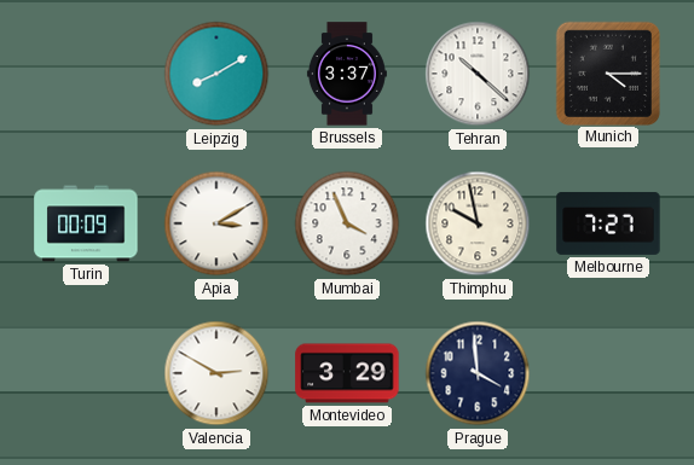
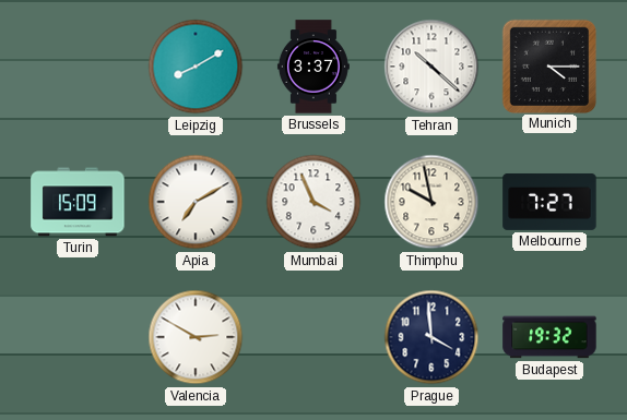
Turin: 00:09 -> 15:09 (78, 202)
Apia: 3:10 -> 7:10 (196, 202)
Montevideo: 3:29 -> none (347, 373)
Budapest: none -> 19:32 (549, 337)
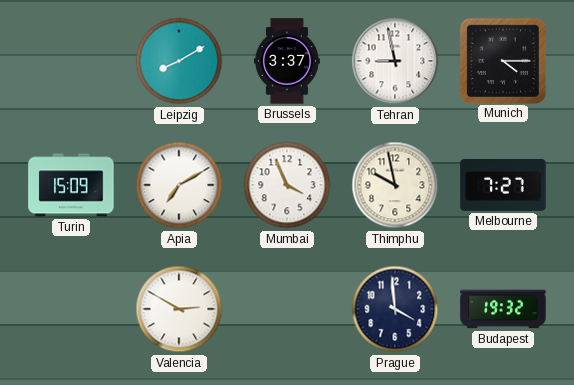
Tehran: 10:22 -> 8:58 (395, 61)
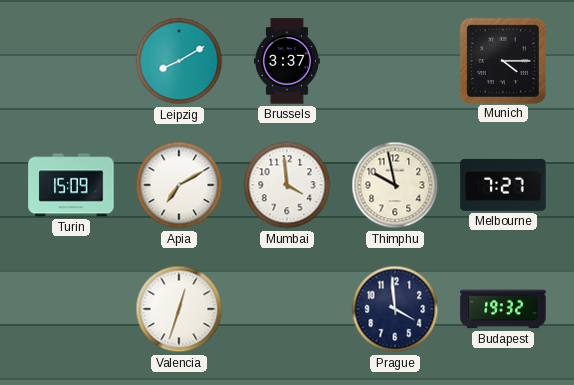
Tehran: 8:58 -> none (395, 61)
Mumbai: 3:56 -> 3:59 (287, 185)
Valencia: 2:50 -> 12:33 (179, 309)
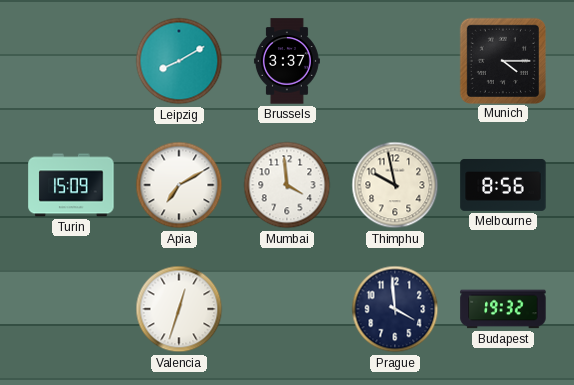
Melbourne: 7:27 -> 8:56 (503, 185)
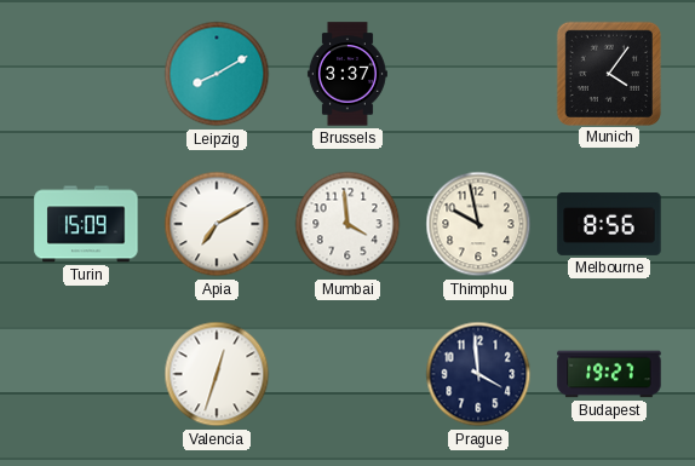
Munich: 4:15 -> 4:06 (608, 73)
Budapest: 19:32 -> 19:27 (609, 374)
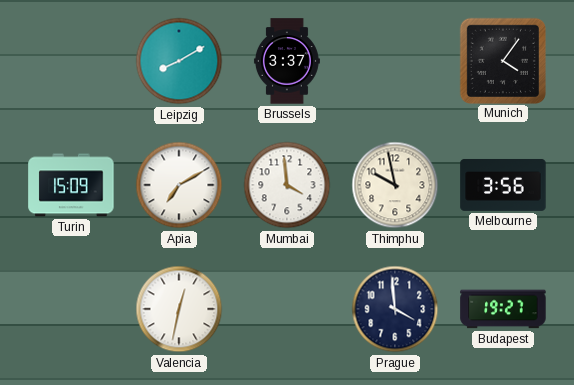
Melbourne: 8:56 -> 3:56 (503, 185)
Valencia: 12:33 -> 12:32 (179, 309)
